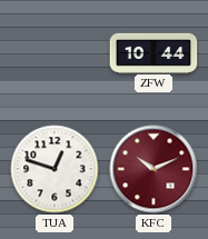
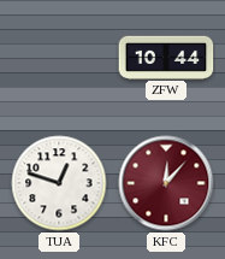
KFC: 10:11 -> 12:07 (166, 183)
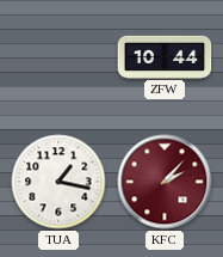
TUA: 12:48 -> 1:17 (58, 182)
KFC: 12:07 -> 2:07 (165, 182)
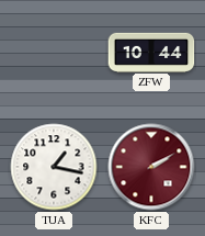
KFC: 2:07 -> 2:10 (151, 167)
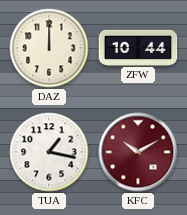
DAZ: none -> 12:00 (49, 48)
KFC: 2:10 -> 10:10 (138, 152)
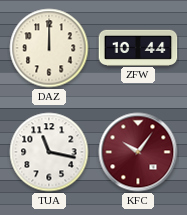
TUA: 1:17 -> 11:17 (49, 152)
KFC: 10:10 -> 10:06 (138, 152)
